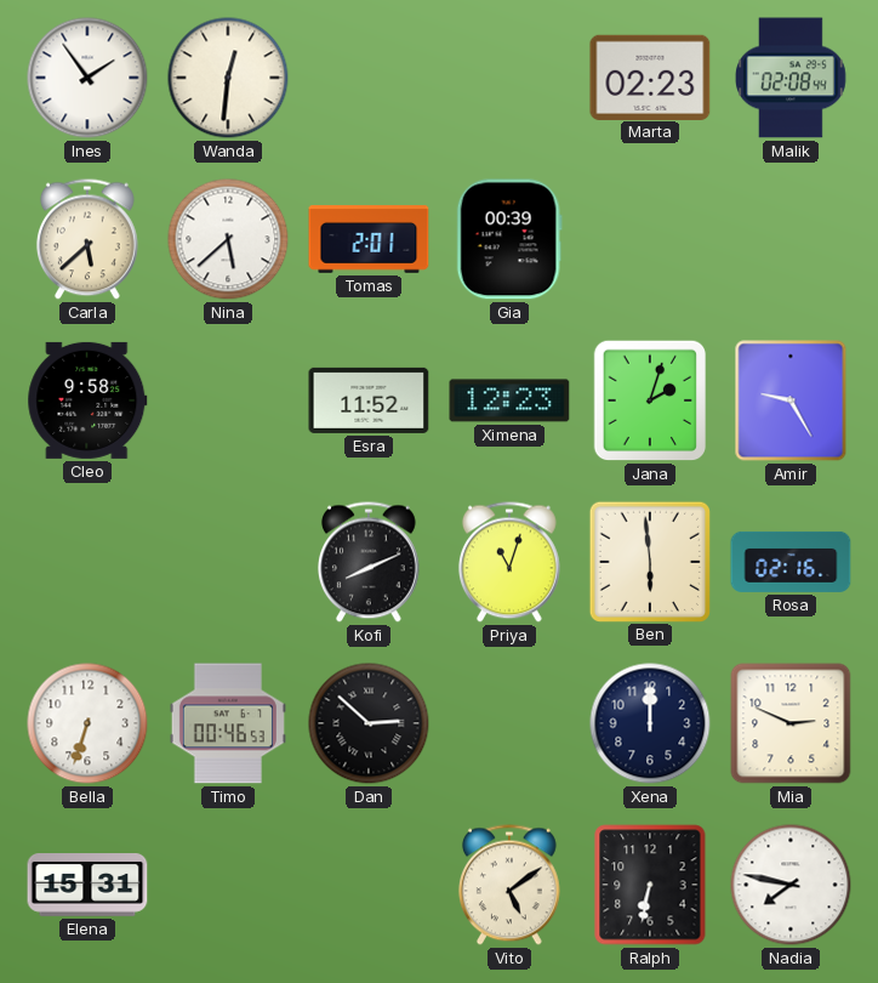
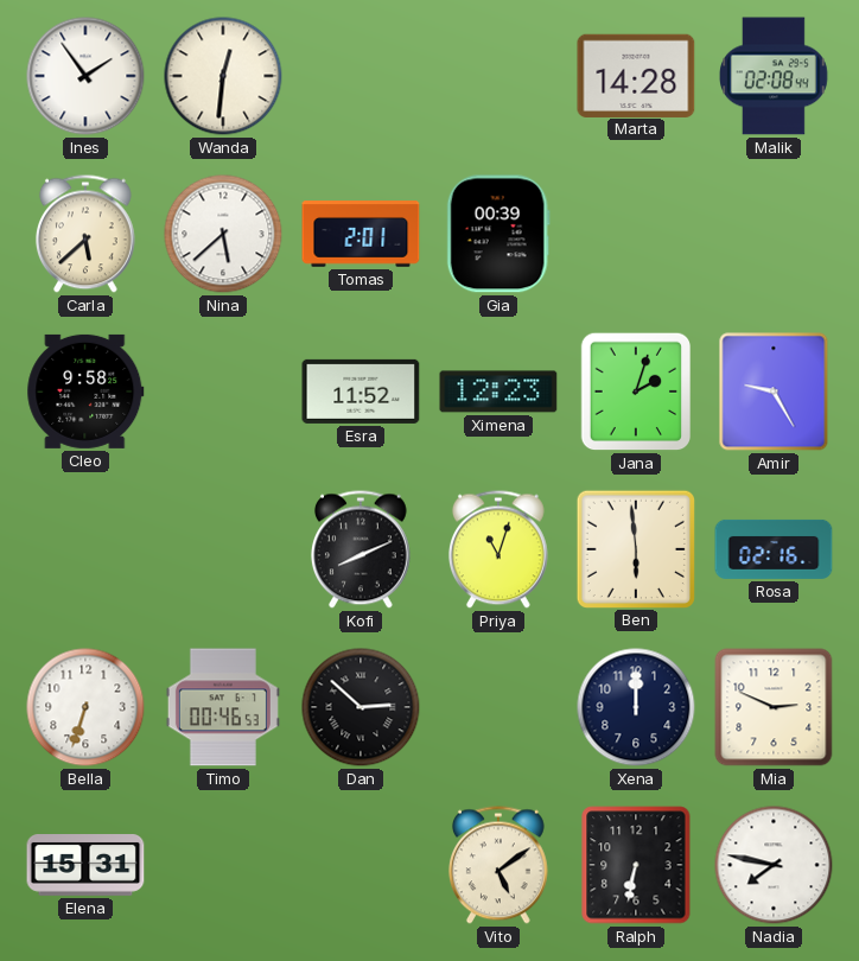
Marta: 02:23 -> 14:28 (636, 75)
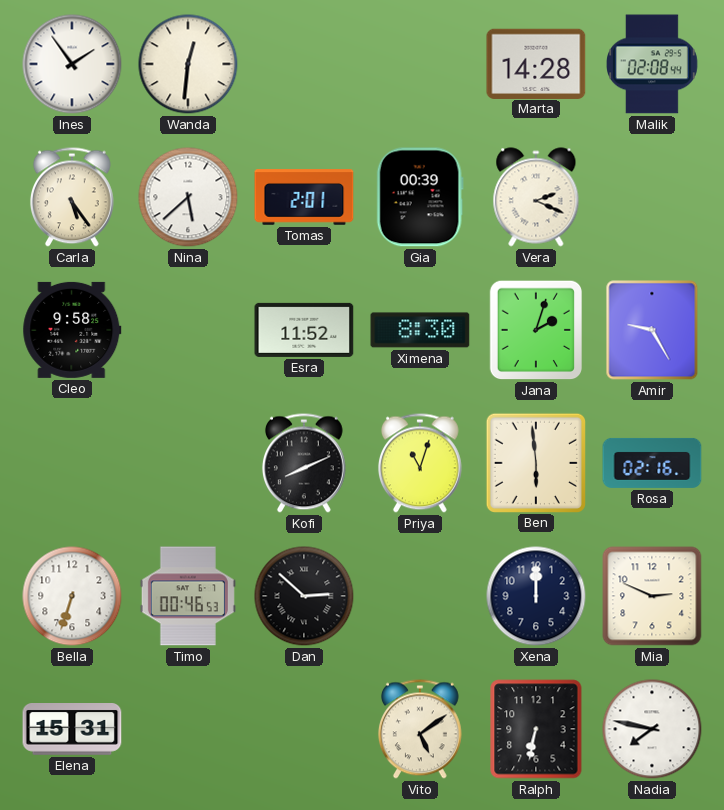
Carla: 5:38 -> 5:24 (72, 197)
Vera: none -> 2:19 (536, 197)
Ximena: 12:23 -> 8:30 (420, 330)
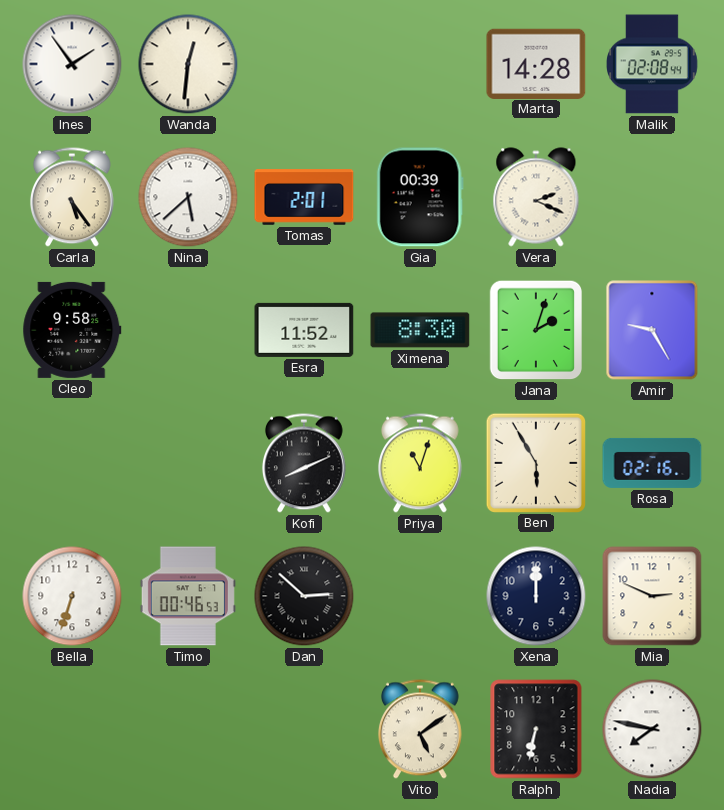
Ben: 5:59 -> 5:55 (535, 462)
Elena: 15:31 -> none (72, 730)
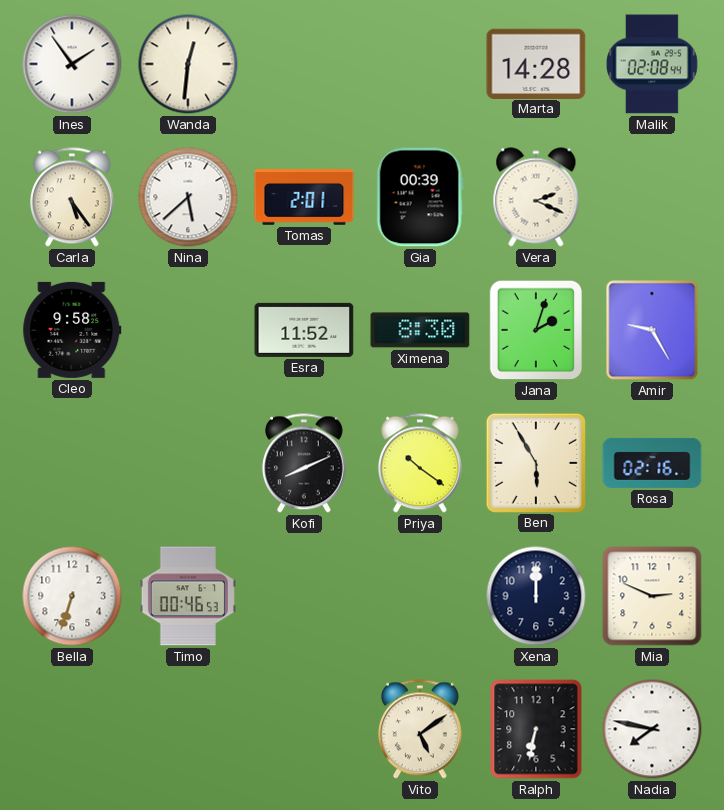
Priya: 11:03 -> 10:21 (420, 463)
Dan: 2:52 -> none (304, 596)
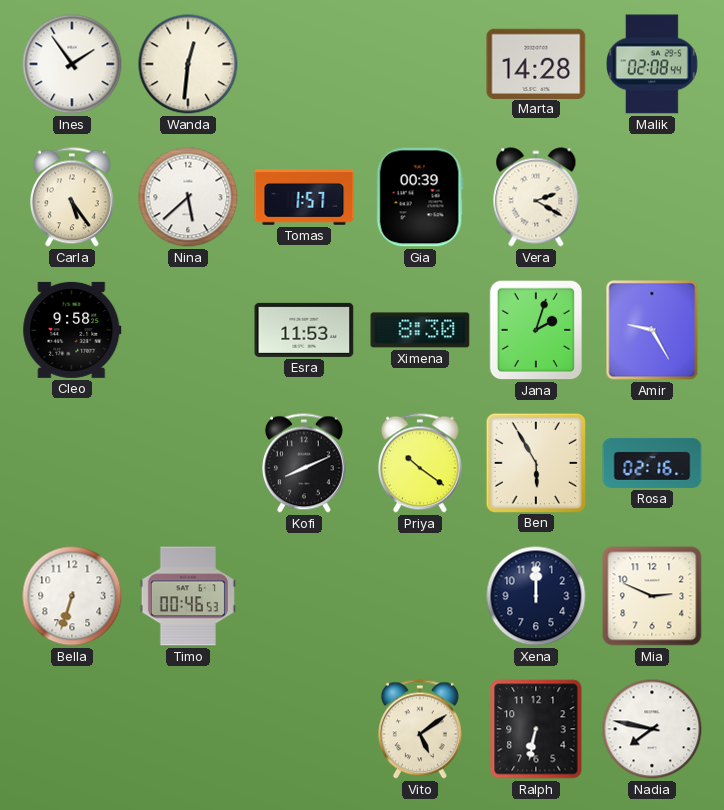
Tomas: 2:01 -> 1:57 (304, 197)
Vera: 2:19 -> 2:20 (536, 197)
Esra: 11:52 -> 11:53 (304, 330)
